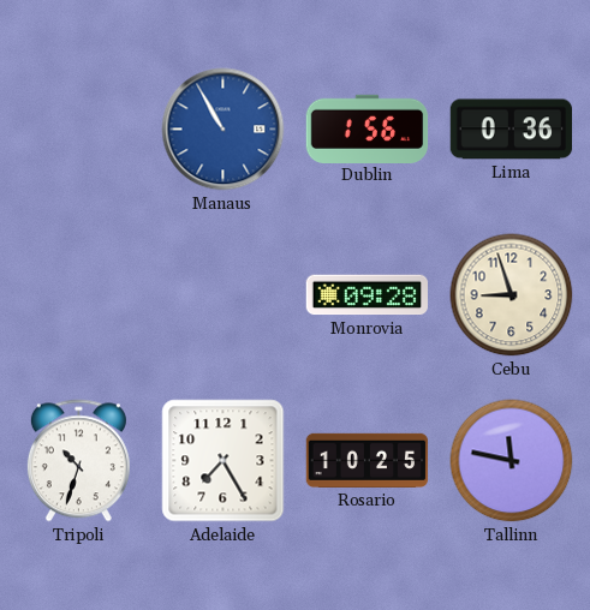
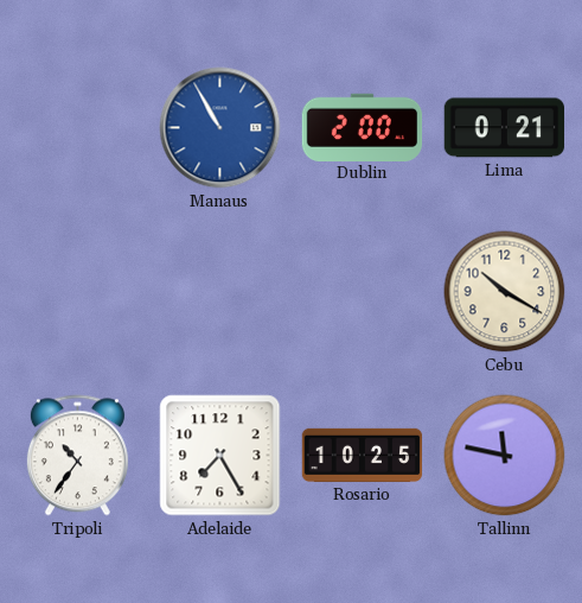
Dublin: 1:56 -> 2:00 (363, 127)
Lima: 0:36 -> 0:21 (504, 128)
Monrovia: 09:28 -> none (368, 295)
Cebu: 8:57 -> 10:20 (505, 292)
Tripoli: 10:33 -> 10:36 (77, 456)
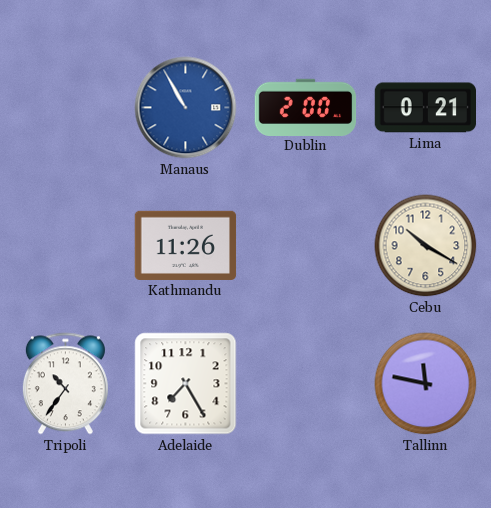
Kathmandu: none -> 11:26 (186, 245)
Rosario: 10:25 -> none (363, 455)
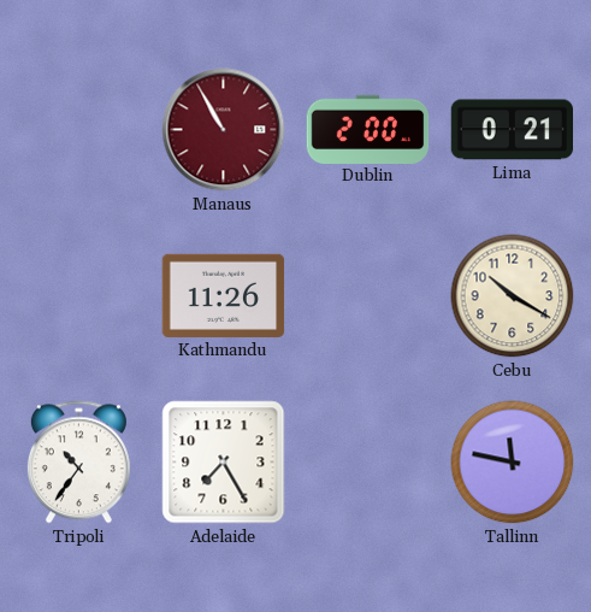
Manaus dial: blue -> burgundy (224, 130)
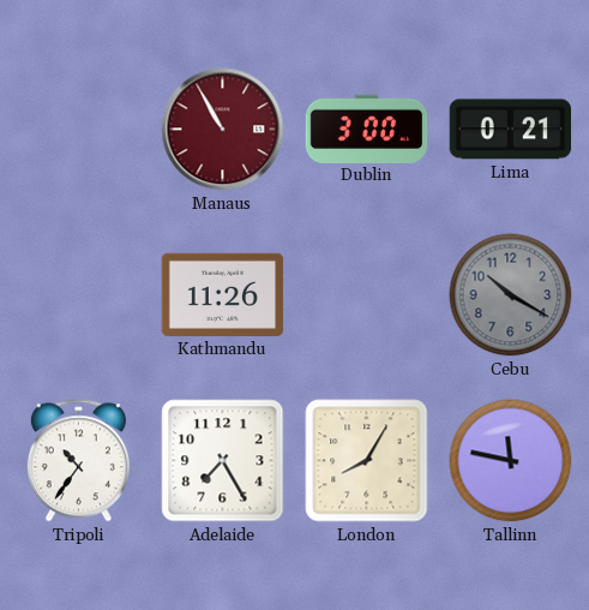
Dublin: 2:00 -> 3:00 (367, 128)
Cebu dial: cream -> grey (511, 295)
London: none -> 8:05 (367, 461)
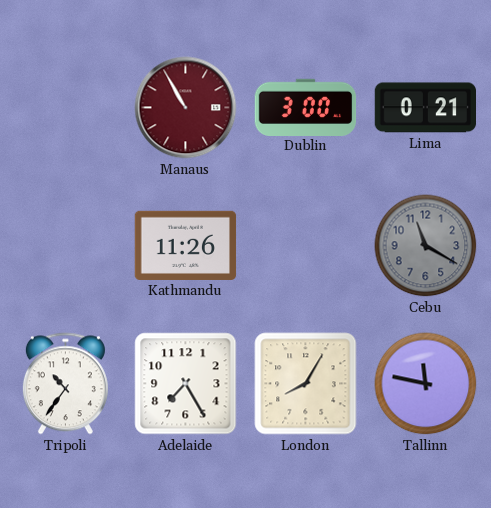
Cebu: 10:20 -> 11:20 (426, 246)
